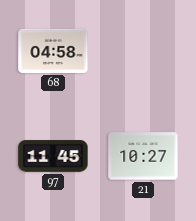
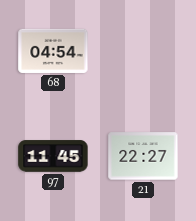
68: 04:58 -> 04:54 (53, 51)
21: 10:27 -> 22:27 (143, 156)
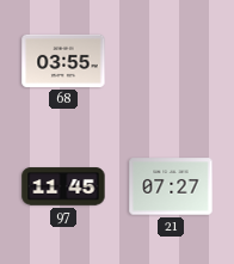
68: 04:54 -> 03:55 (63, 61)
21: 22:27 -> 07:27 (171, 186)
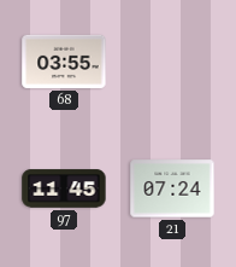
21: 07:27 -> 07:24 (172, 188)
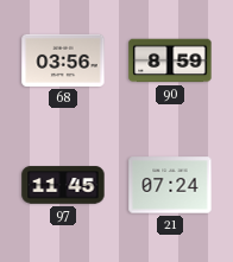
68: 03:55 -> 03:56 (63, 60)
90: none -> 8:59 (170, 60)
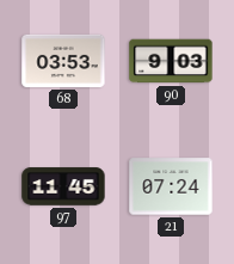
68: 03:56 -> 03:53 (63, 61)
90: 8:59 -> 9:03 (171, 61)
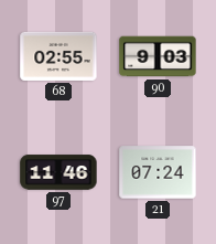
68: 03:53 -> 02:55 (58, 56)
97: 11:45 -> 11:46 (58, 172)
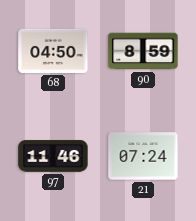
68: 02:55 -> 04:50 (53, 51)
90: 9:03 -> 8:59 (143, 51)
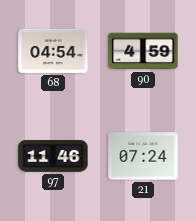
68: 04:50 -> 04:54 (53, 51)
90: 8:59 -> 4:59 (143, 51)
